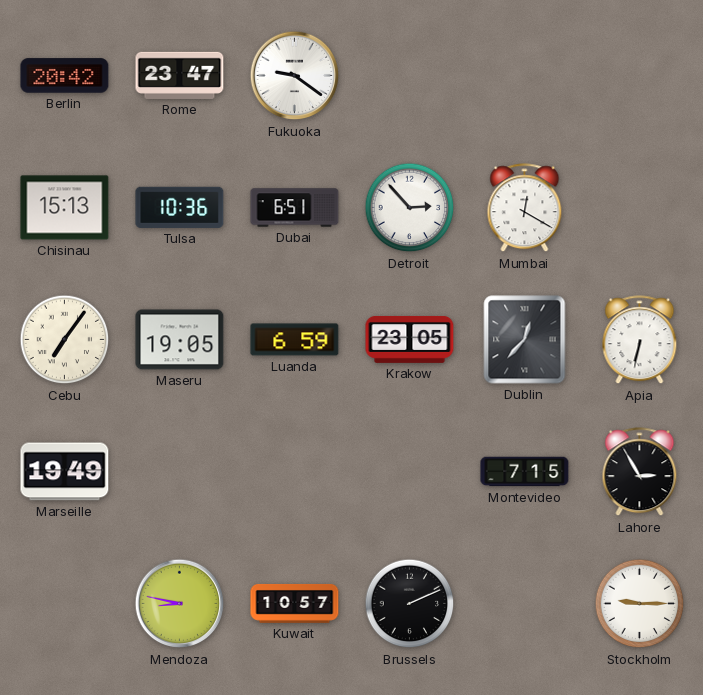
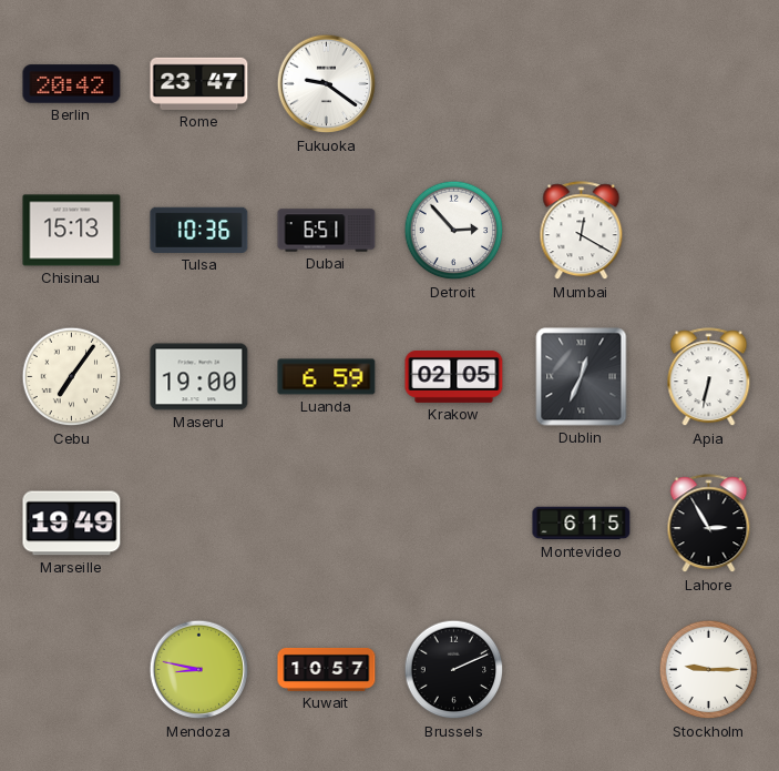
Maseru: 19:05 -> 19:00 (199, 377)
Krakow: 23:05 -> 02:05 (454, 376)
Dublin: 12:37 -> 12:34 (582, 377)
Montevideo: 7:15 -> 6:15 (582, 524)
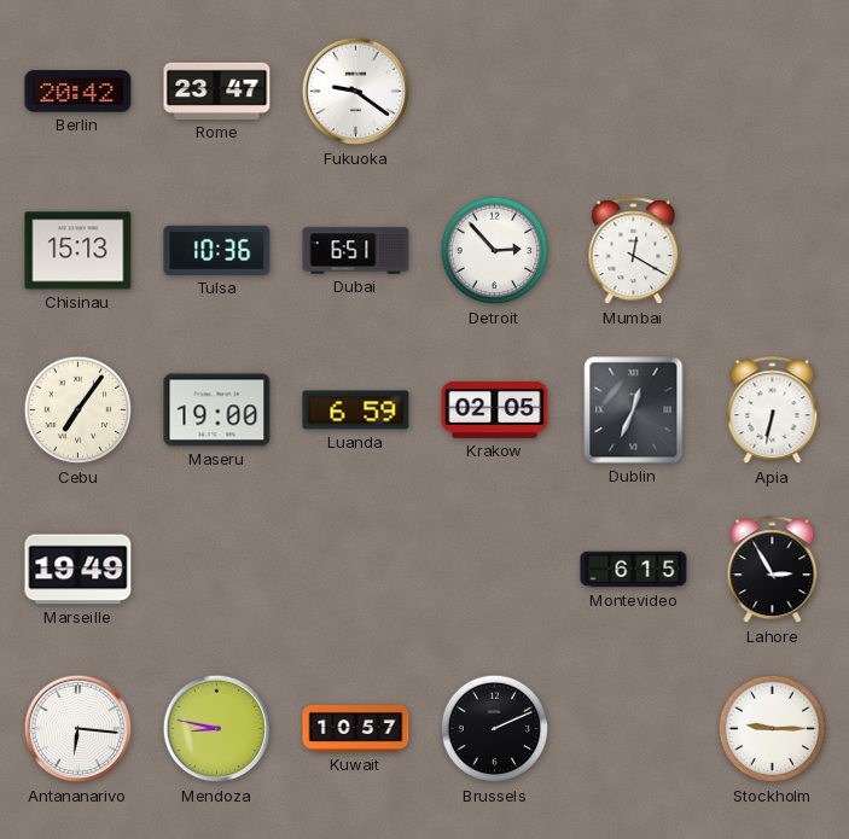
Antananarivo: none -> 6:16 (78, 729)
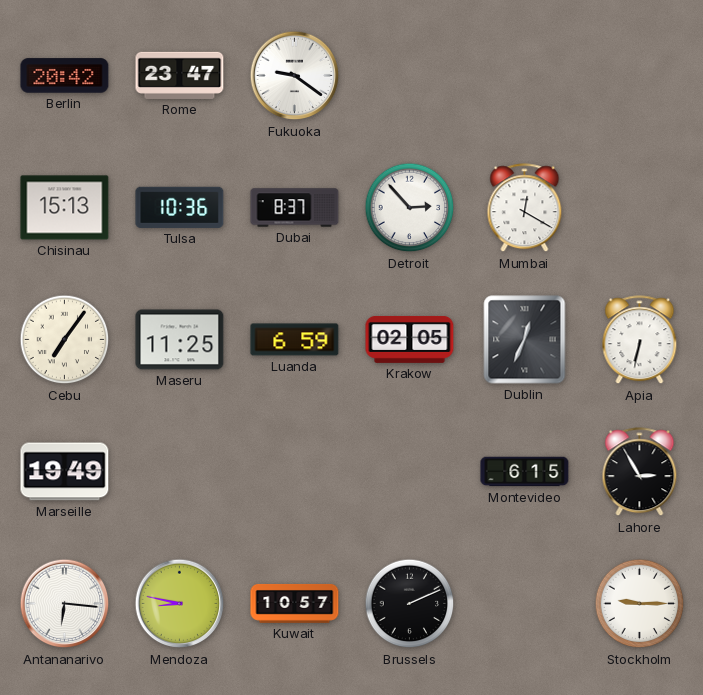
Dubai: 6:51 -> 8:37 (295, 208)
Maseru: 19:00 -> 11:25 (180, 340)
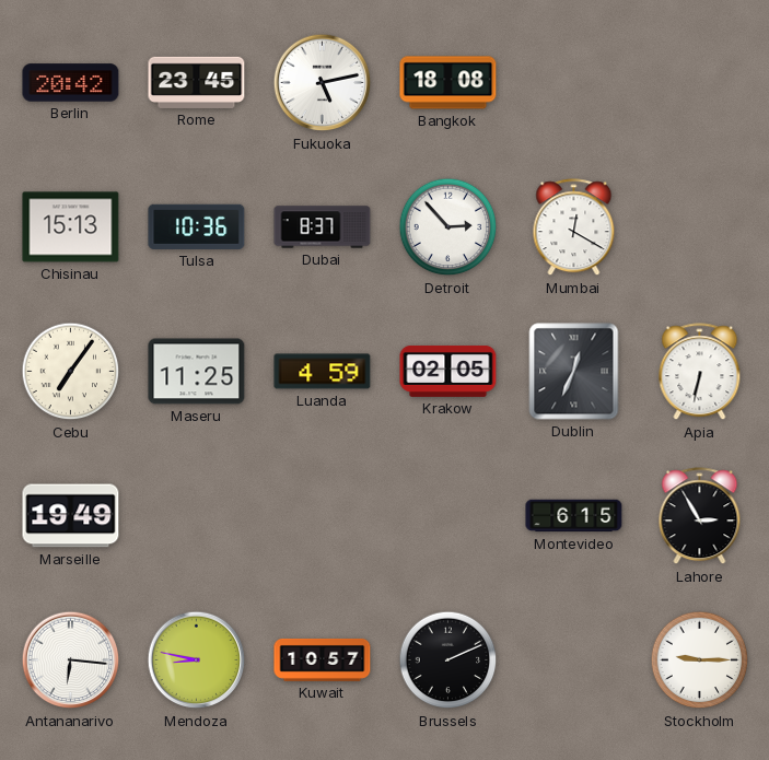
Rome: 23:47 -> 23:45 (197, 82)
Fukuoka: 9:21 -> 5:13 (323, 83)
Bangkok: none -> 18:08 (448, 83)
Luanda: 6:59 -> 4:59 (323, 372)
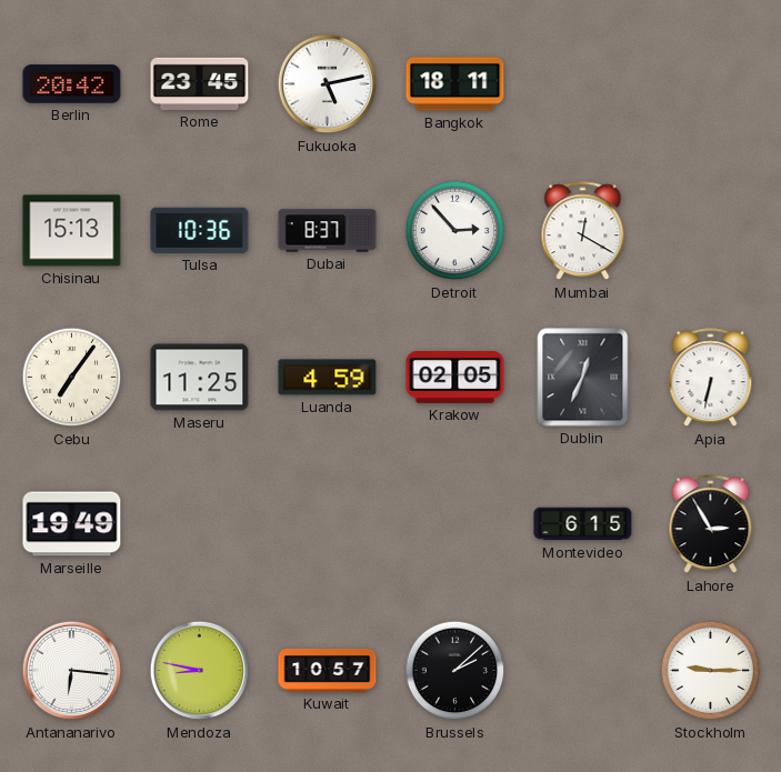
Bangkok: 18:08 -> 18:11 (455, 84)
Brussels: 2:11 -> 2:08 (455, 671)
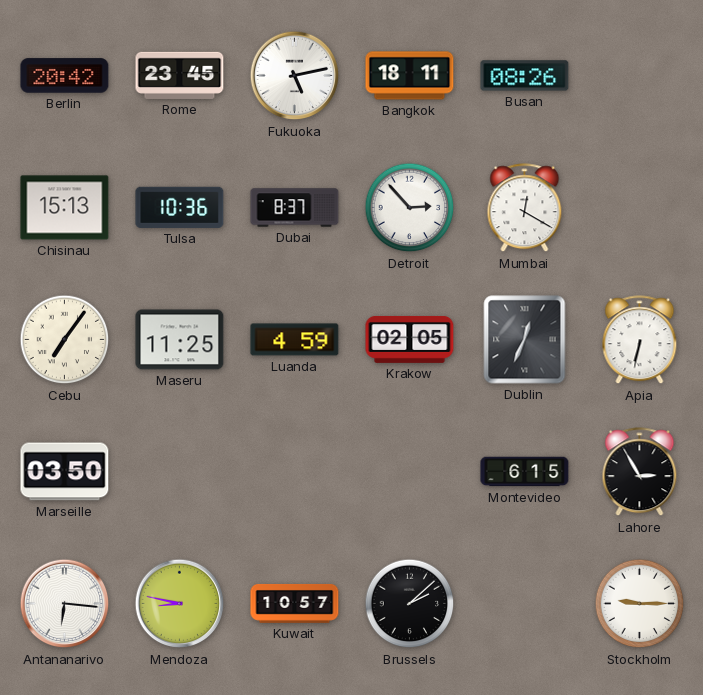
Busan: none -> 08:26 (525, 76)
Marseille: 19:49 -> 03:50 (65, 472)
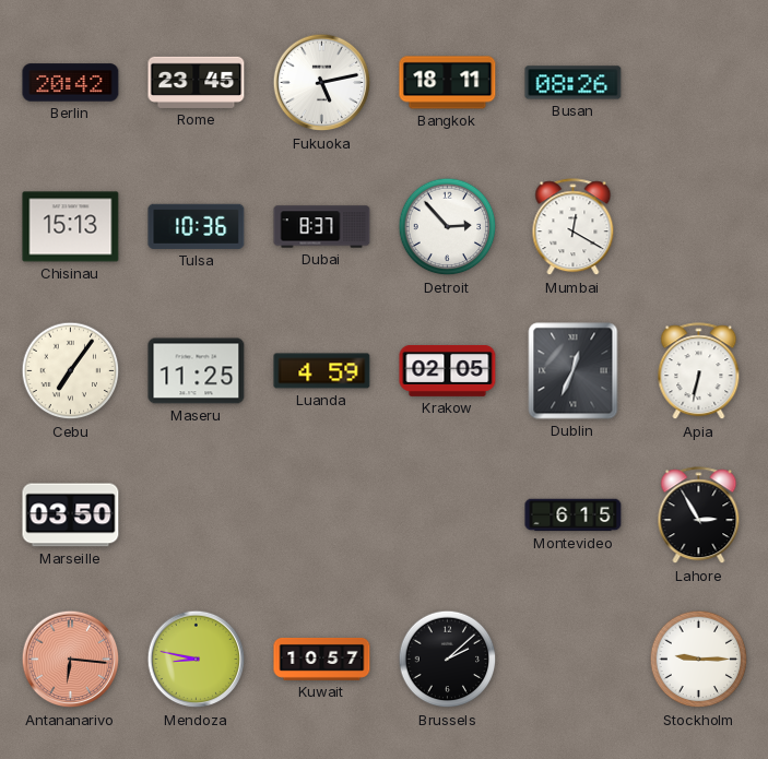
Antananarivo dial: white -> salmon (71, 660)
